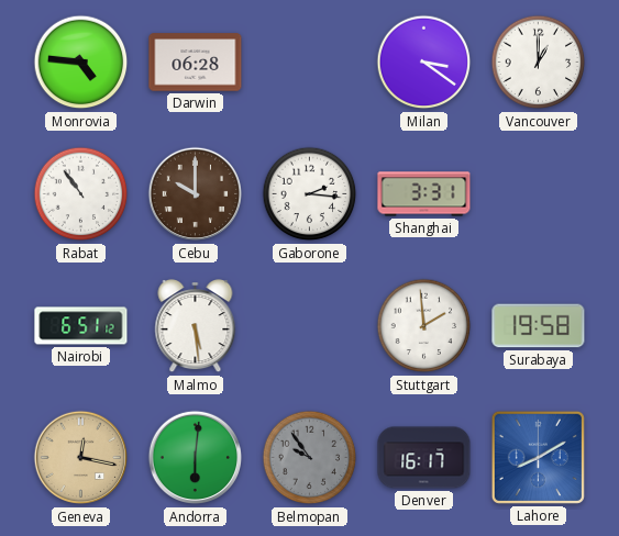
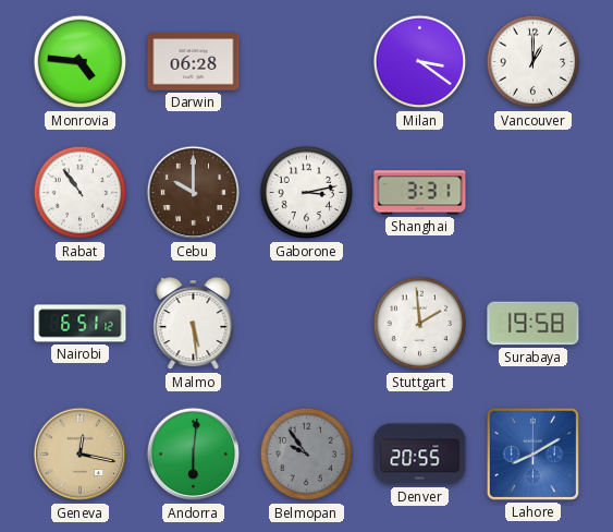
Gaborone: 2:16 -> 3:13 (307, 193)
Denver: 16:17 -> 20:55 (420, 455)
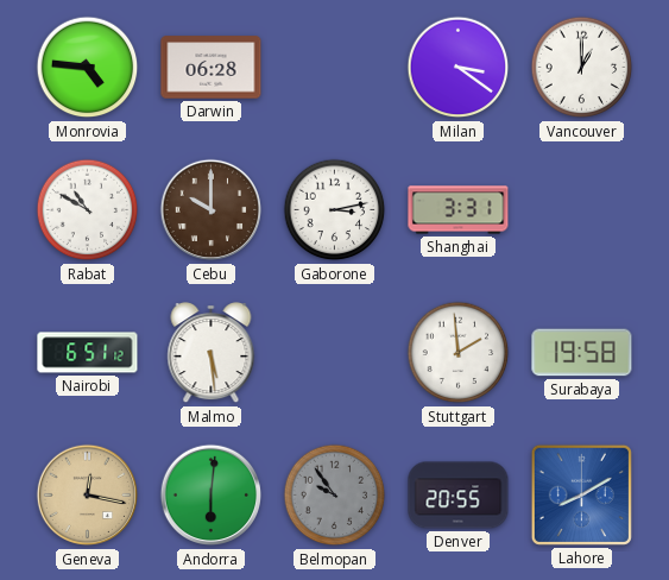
Rabat: 10:54 -> 10:50 (88, 210)
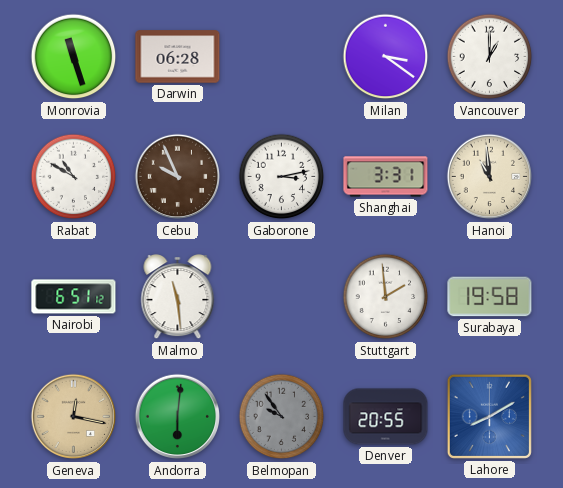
Monrovia: 4:46 -> 11:27 (74, 57)
Cebu: 10:00 -> 9:56 (178, 177)
Hanoi: none -> 10:59 (490, 177)
Malmo: 5:29 -> 11:29 (178, 297)
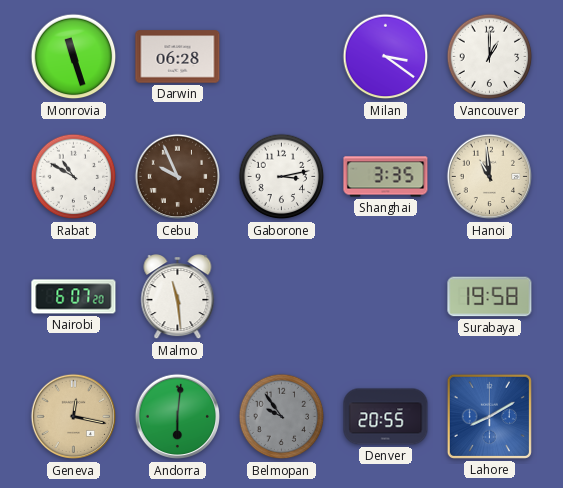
Shanghai: 3:31 -> 3:35 (386, 177)
Nairobi: 6:51 -> 6:07 (74, 297)
Stuttgart: 1:59 -> none (386, 297)
